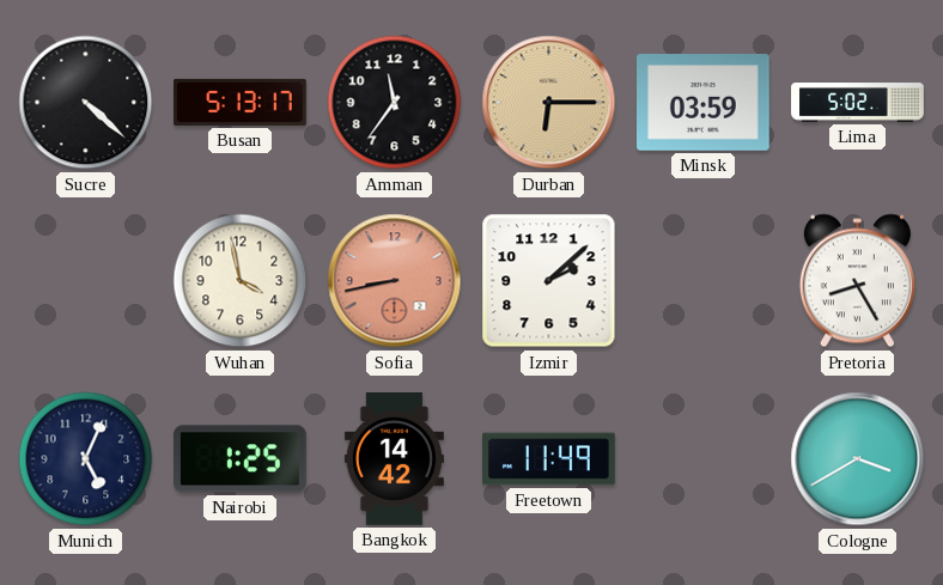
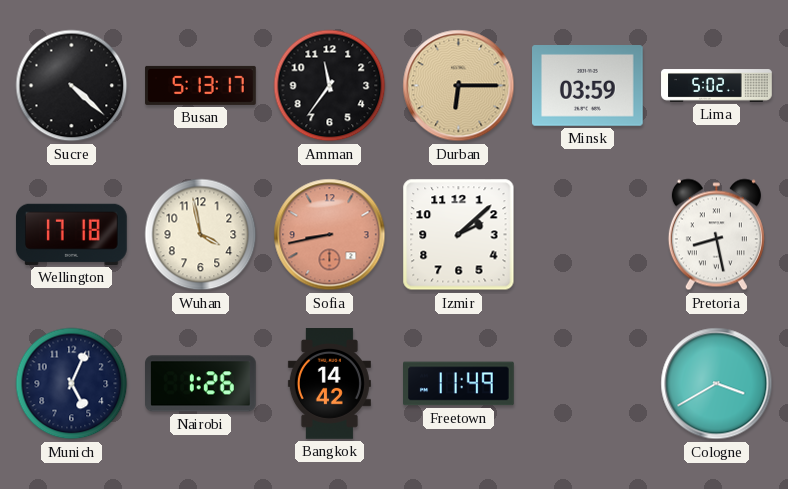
Wellington: none -> 17:18 (71, 234)
Pretoria: 8:25 -> 8:28 (716, 235)
Nairobi: 1:25 -> 1:26 (201, 384)
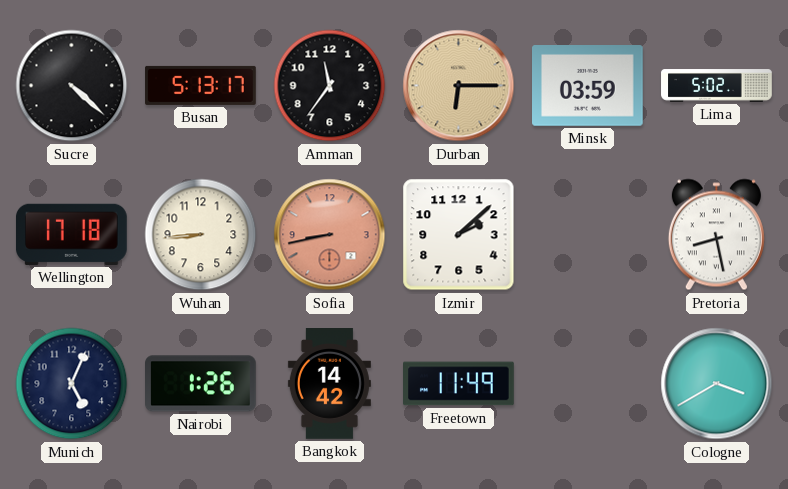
Wuhan: 3:58 -> 8:44 (201, 235)
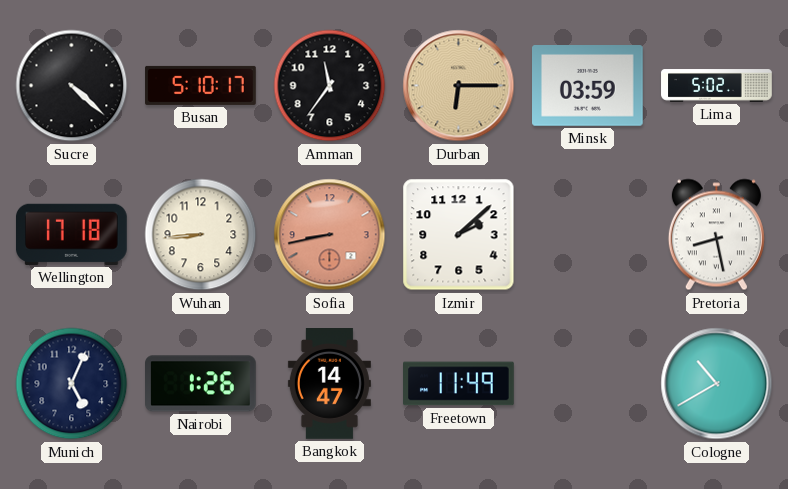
Busan: 5:13 -> 5:10 (201, 85)
Bangkok: 14:42 -> 14:47 (329, 384)
Cologne: 3:40 -> 10:40 (717, 384)
